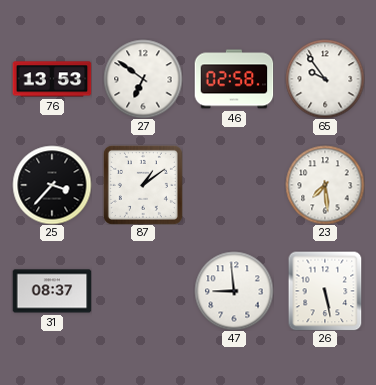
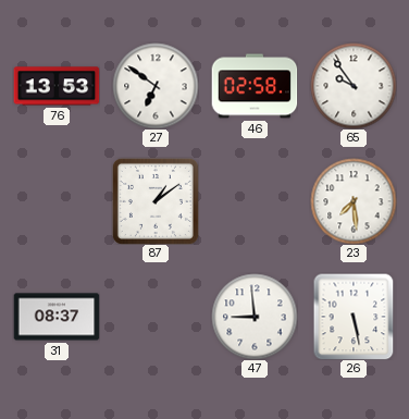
25: 3:37 -> none (52, 185)
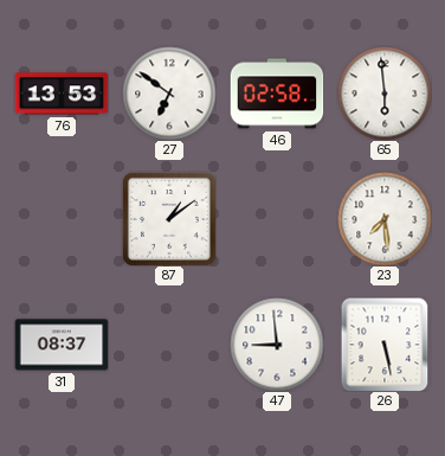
65: 9:54 -> 5:59 (385, 94)
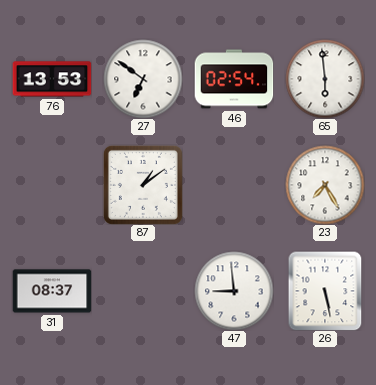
46: 02:58 -> 02:54 (234, 79)
23: 7:29 -> 7:25 (325, 185)
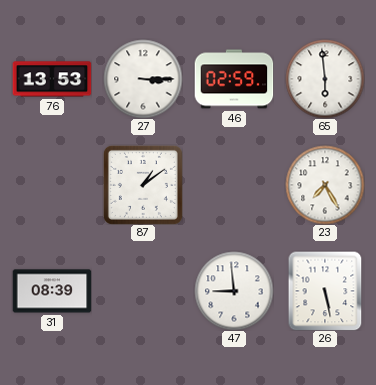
27: 6:51 -> 3:15 (143, 79)
46: 02:54 -> 02:59 (234, 79)
31: 08:37 -> 08:39 (52, 291)
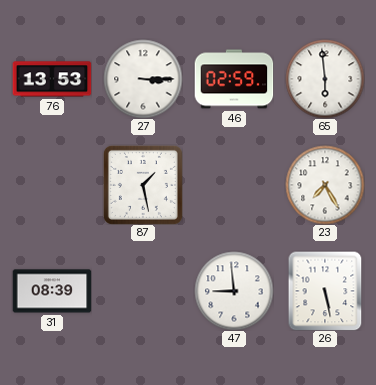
87: 1:09 -> 1:28 (143, 185)
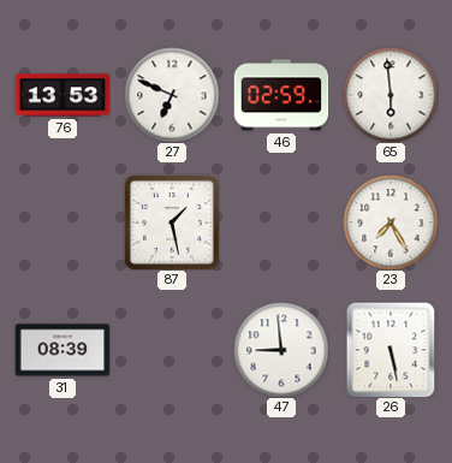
27: 3:15 -> 6:49 (172, 95)
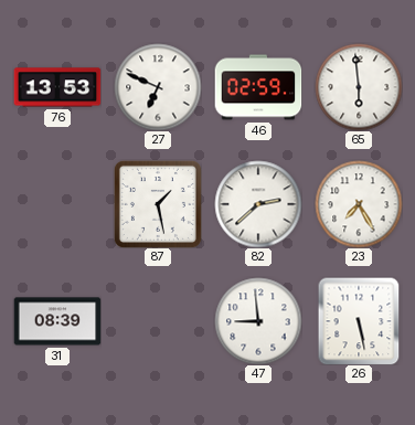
82: none -> 2:38 (258, 204)
